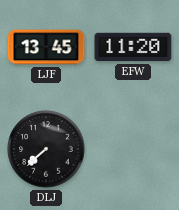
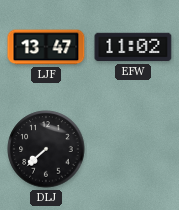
LJF: 13:45 -> 13:47 (46, 47)
EFW: 11:20 -> 11:02 (133, 47)
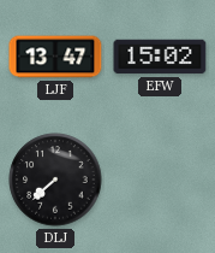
EFW: 11:02 -> 15:02 (160, 57)
